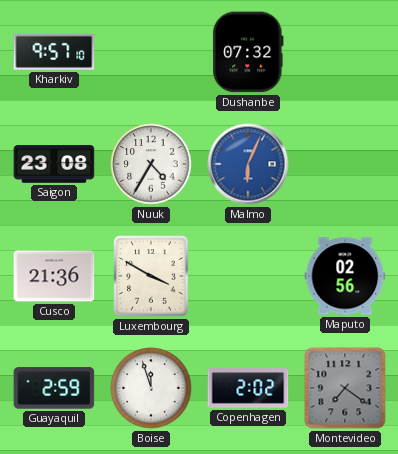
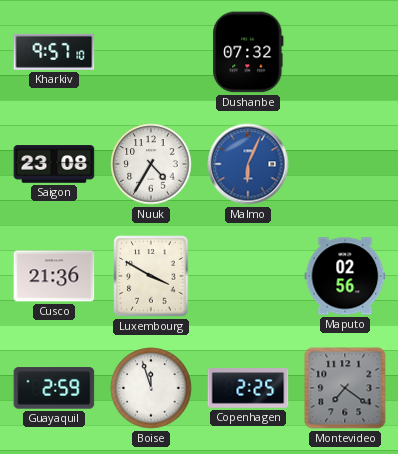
Copenhagen: 2:02 -> 2:25 (248, 388)
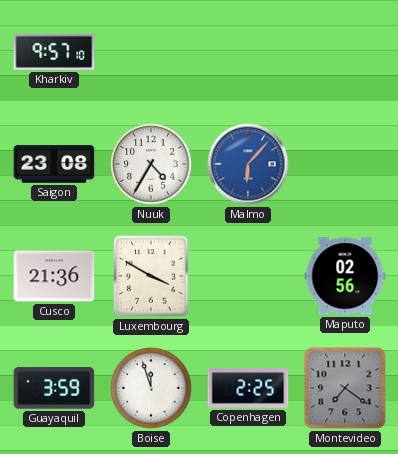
Dushanbe: 07:32 -> none (248, 52)
Malmo: 6:04 -> 6:07 (248, 164)
Guayaquil: 2:59 -> 3:59 (54, 388)
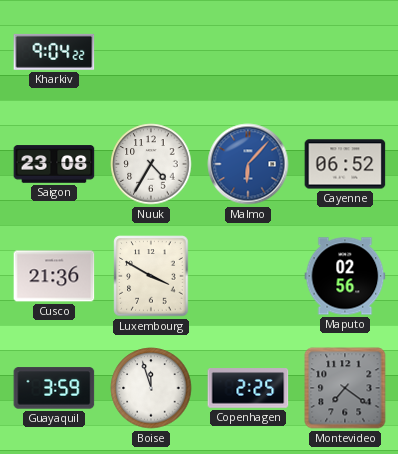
Kharkiv: 9:57 -> 9:04 (54, 52)
Cayenne: none -> 06:52 (345, 164)
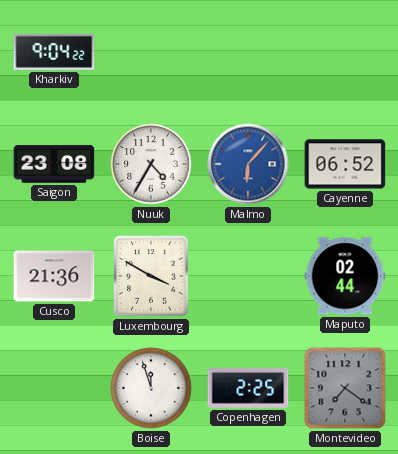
Maputo: 02:56 -> 02:44 (345, 276)
Guayaquil: 3:59 -> none (54, 388)
